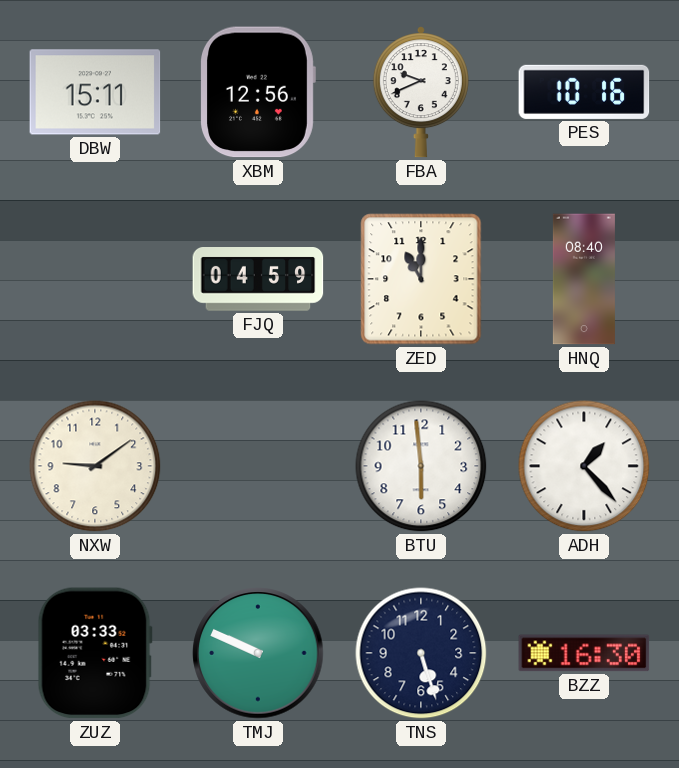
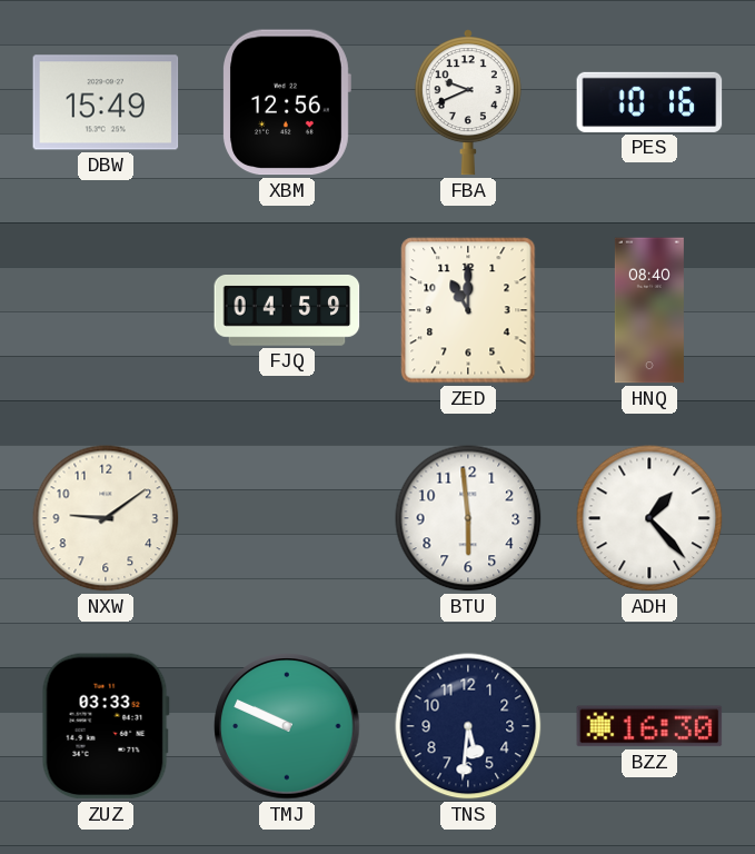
DBW: 15:11 -> 15:49 (106, 102)
TNS: 5:27 -> 5:31 (468, 726)
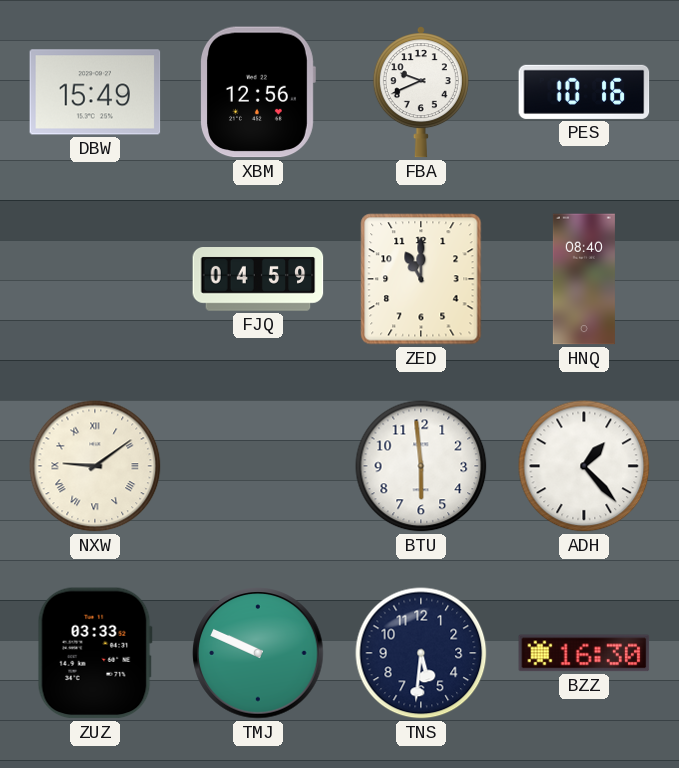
NXW numerals: Arabic -> Roman (95, 466)
